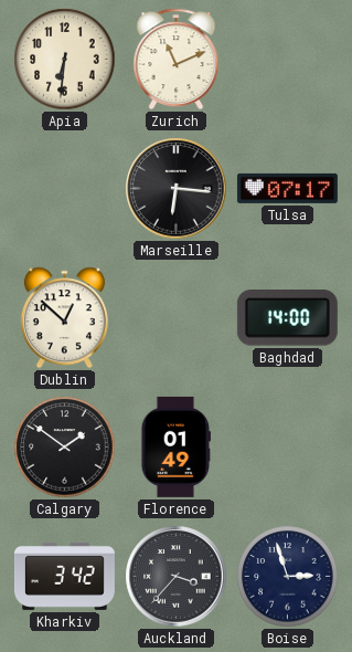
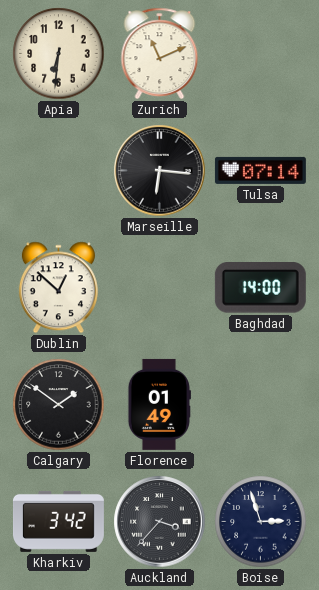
Tulsa: 07:17 -> 07:14 (260, 170)
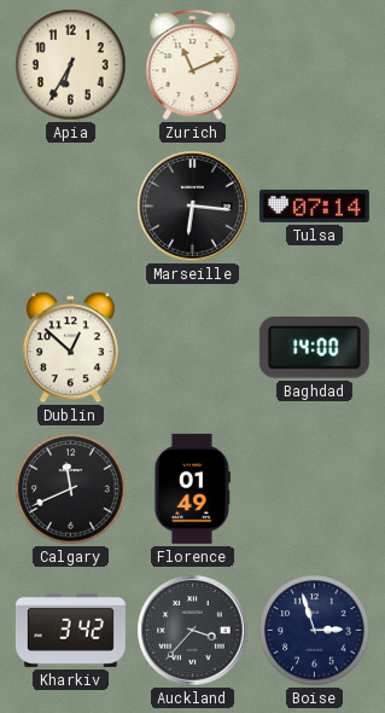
Apia: 6:31 -> 6:35 (71, 65)
Calgary: 1:51 -> 11:41 (71, 489)
